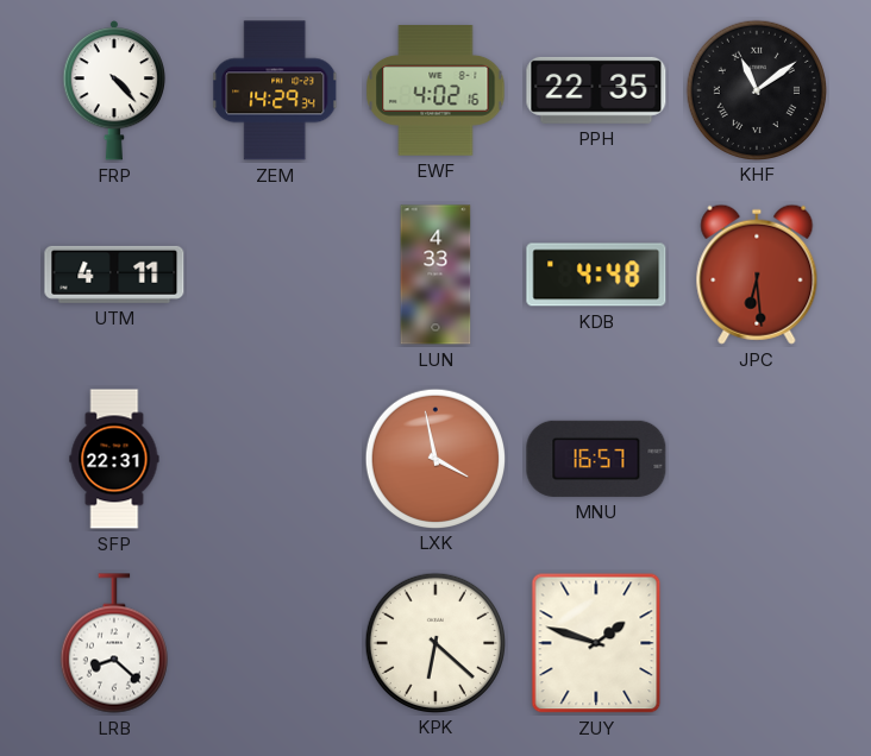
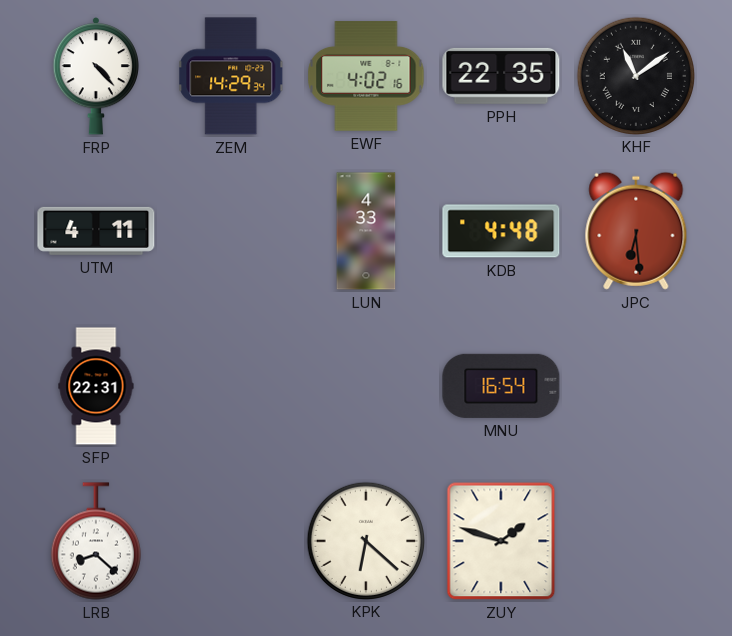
LXK: 3:58 -> none (434, 458)
MNU: 16:57 -> 16:54 (501, 386)
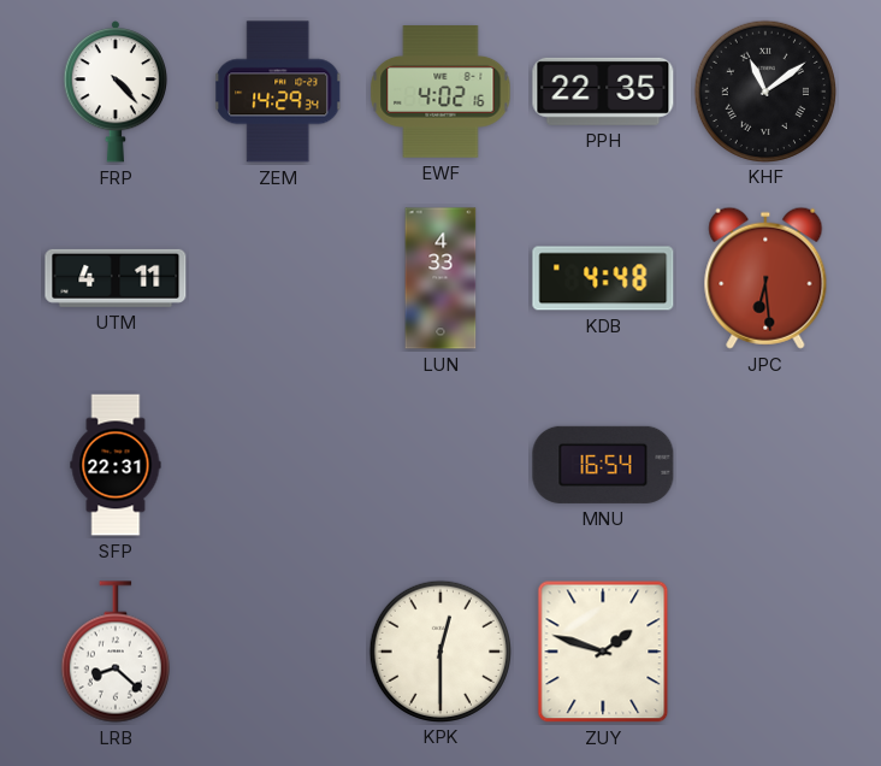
KPK: 6:22 -> 12:30 (439, 650)
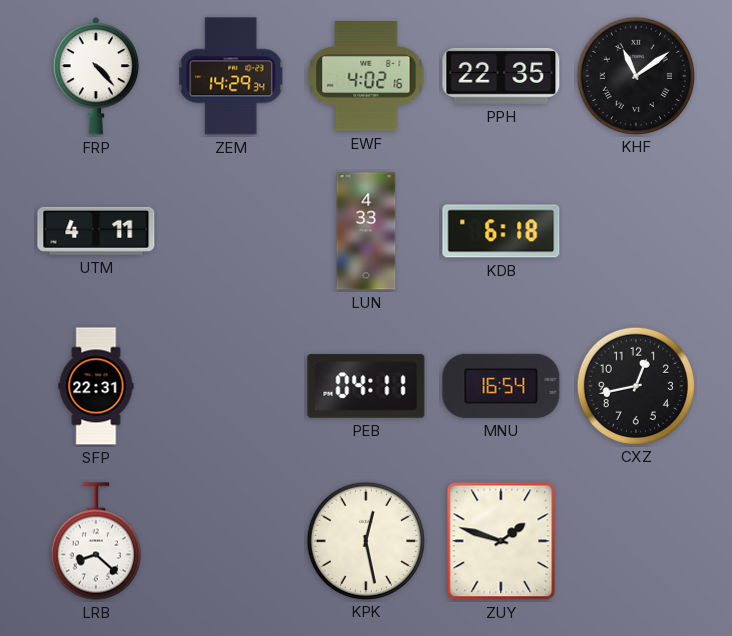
KDB: 4:48 -> 6:18 (501, 231)
JPC: 6:29 -> none (765, 278)
PEB: none -> 04:11 (366, 386)
CXZ: none -> 12:43 (635, 385)
KPK: 12:30 -> 12:28 (365, 540)
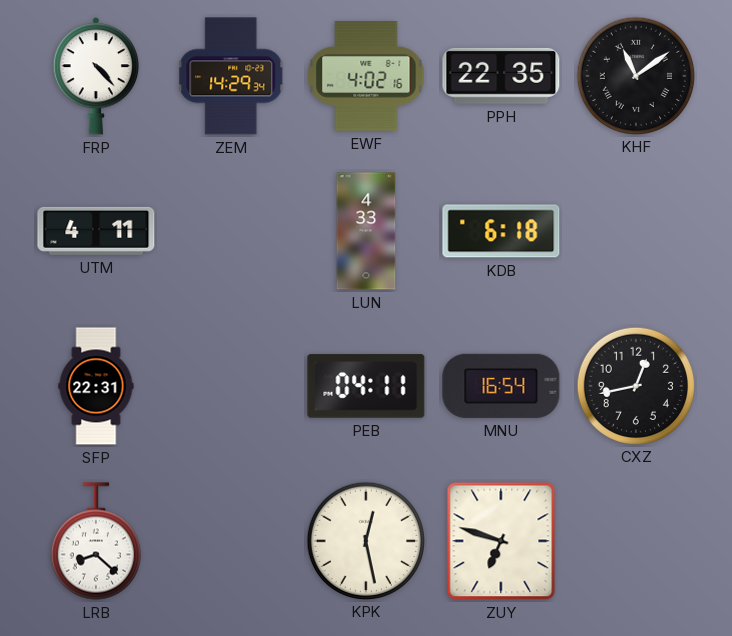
ZUY: 1:48 -> 6:48 (501, 541)
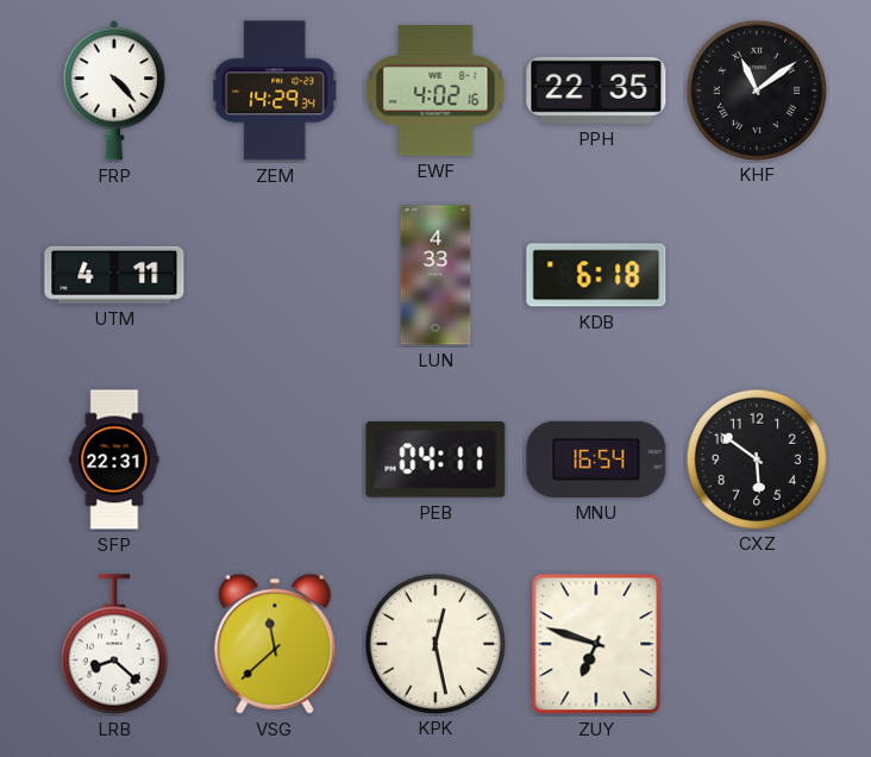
CXZ: 12:43 -> 5:51 (756, 458)
VSG: none -> 11:38 (275, 644)
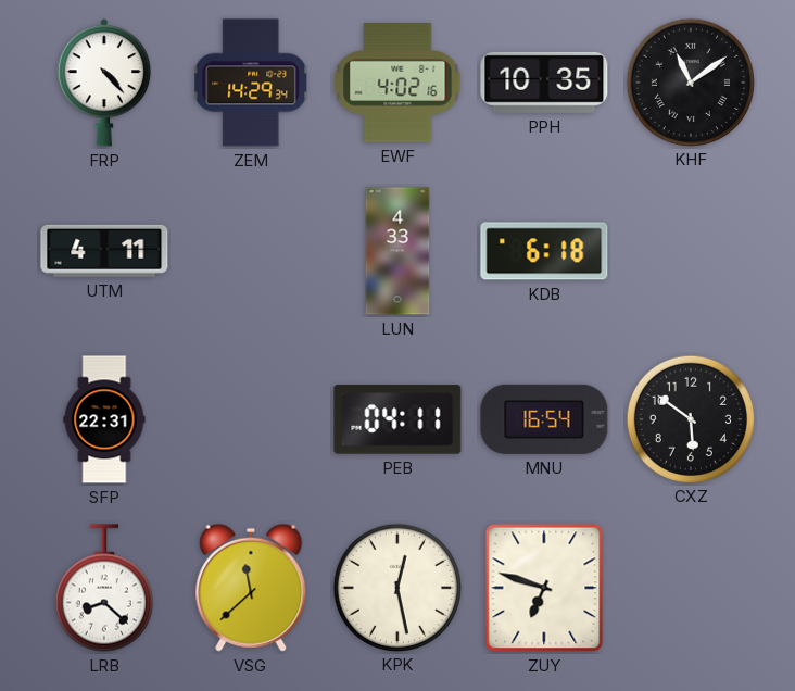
PPH: 22:35 -> 10:35 (544, 83)
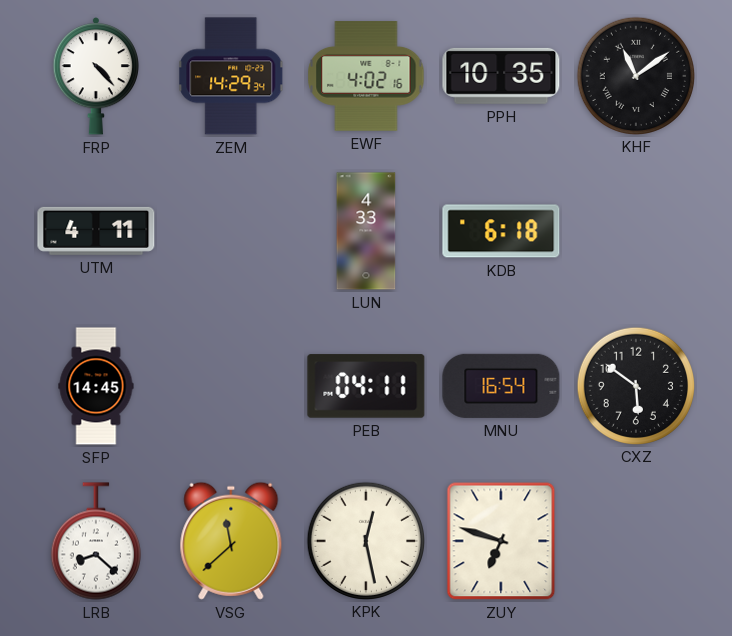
SFP: 22:31 -> 14:45 (96, 386)
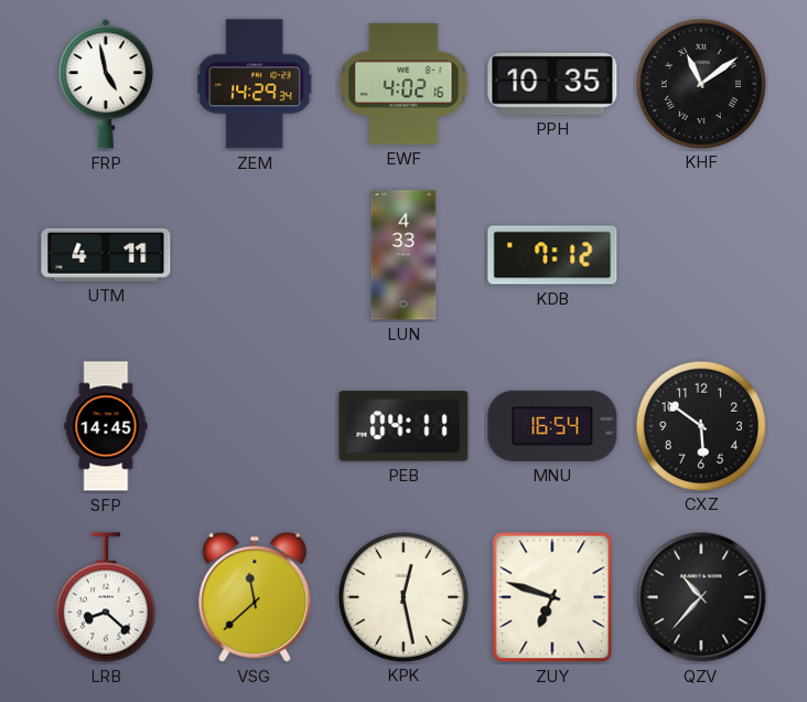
FRP: 4:23 -> 4:58 (106, 84)
KDB: 6:18 -> 7:12 (552, 255)
QZV: none -> 10:37 (701, 597)
